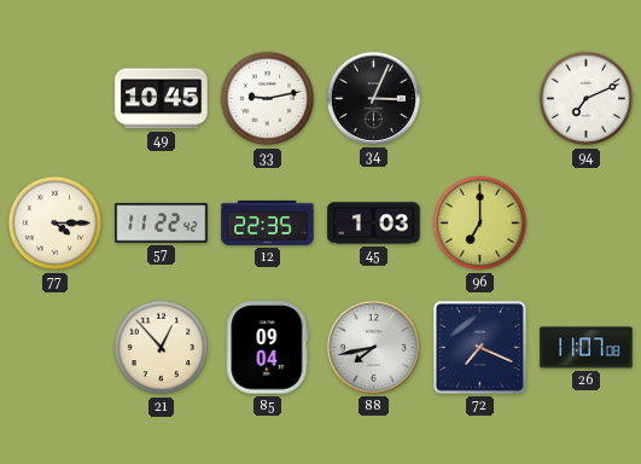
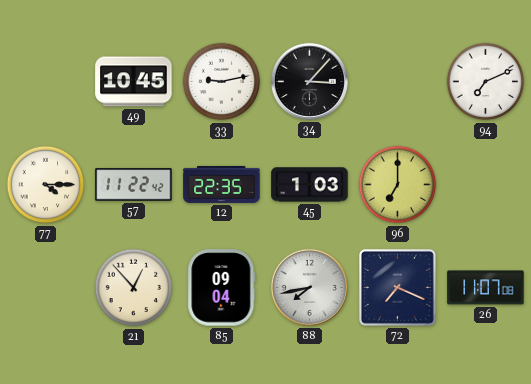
34: 3:04 -> 3:07 (309, 81)
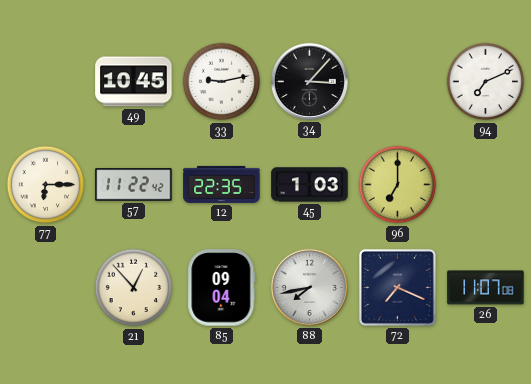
77: 4:15 -> 6:15 (46, 185)
